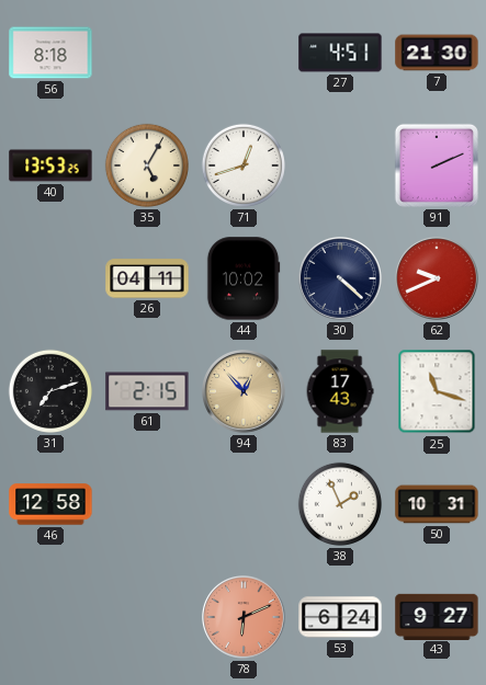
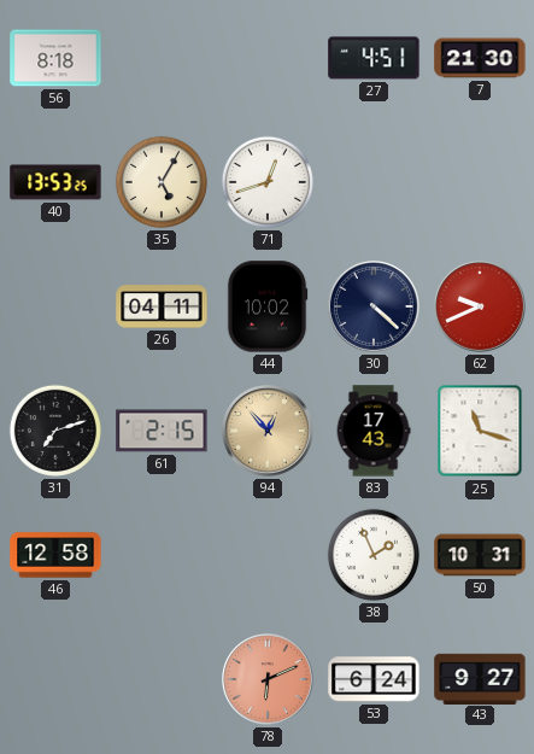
91: 2:11 -> none (437, 165)
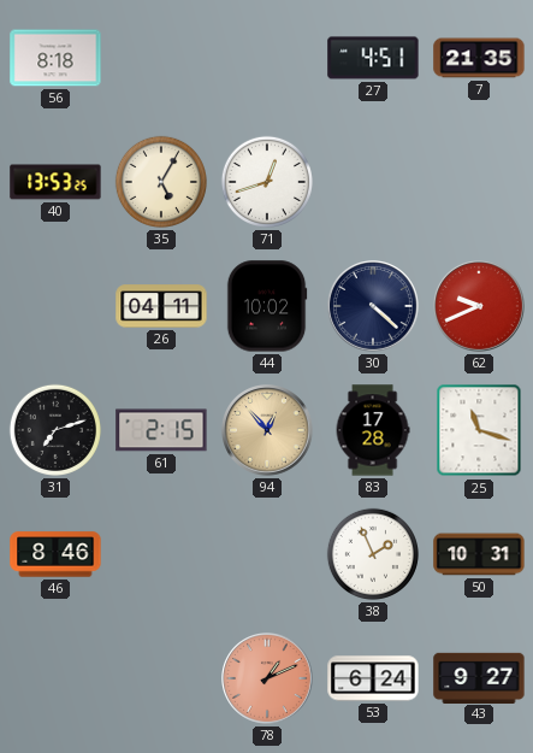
7: 21:30 -> 21:35 (479, 58)
83: 17:43 -> 17:28 (373, 430)
46: 12:58 -> 8:46 (55, 554)
78: 6:11 -> 1:11 (268, 680)
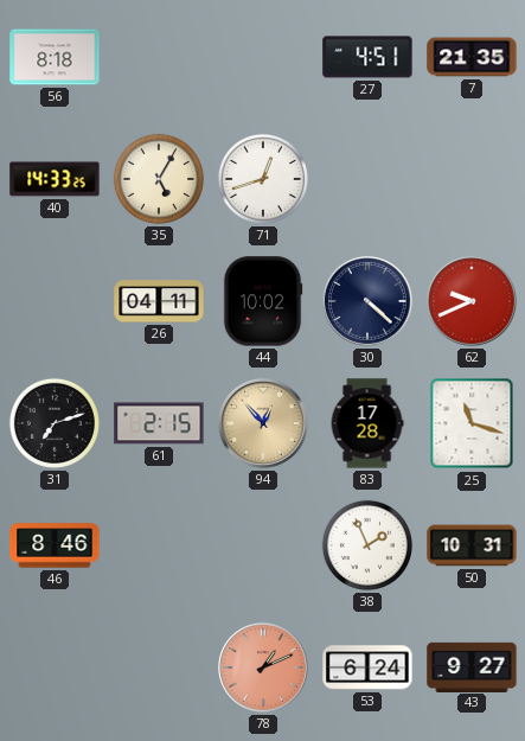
40: 13:53 -> 14:33 (55, 179)
